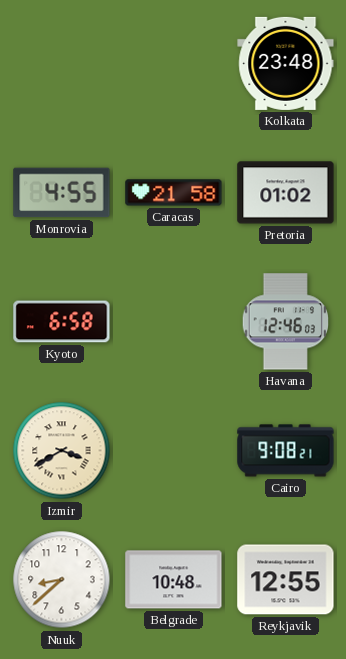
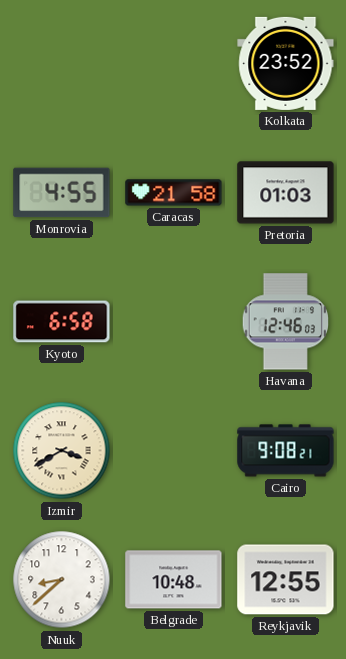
Kolkata: 23:48 -> 23:52 (286, 63)
Pretoria: 01:02 -> 01:03 (286, 193)
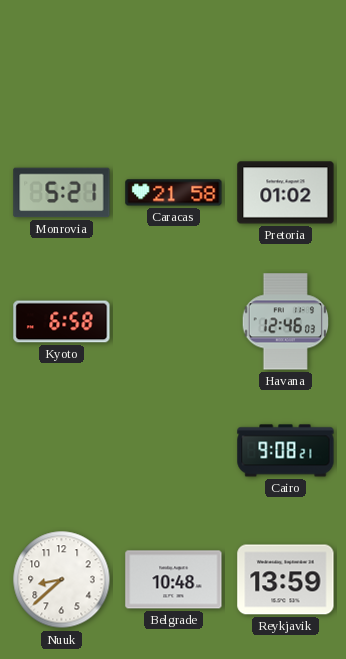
Kolkata: 23:52 -> none (286, 63)
Monrovia: 4:55 -> 5:21 (62, 193)
Pretoria: 01:03 -> 01:02 (286, 193)
Izmir: 3:40 -> none (62, 451)
Reykjavik: 12:55 -> 13:59 (286, 580)
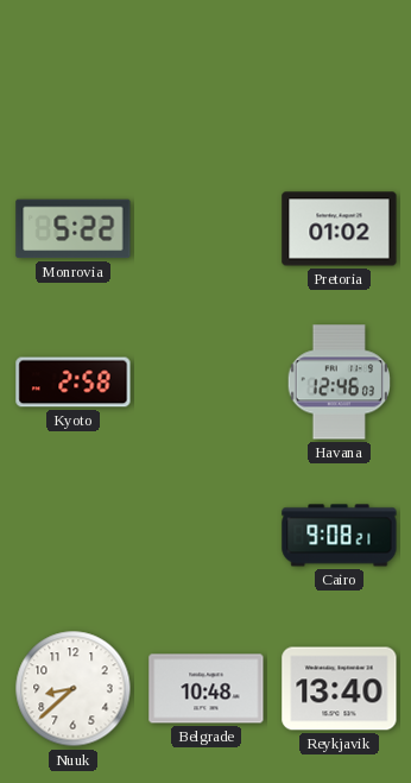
Monrovia: 5:21 -> 5:22 (74, 229)
Caracas: 21:58 -> none (174, 193)
Kyoto: 6:58 -> 2:58 (74, 383)
Reykjavik: 13:59 -> 13:40 (340, 689)
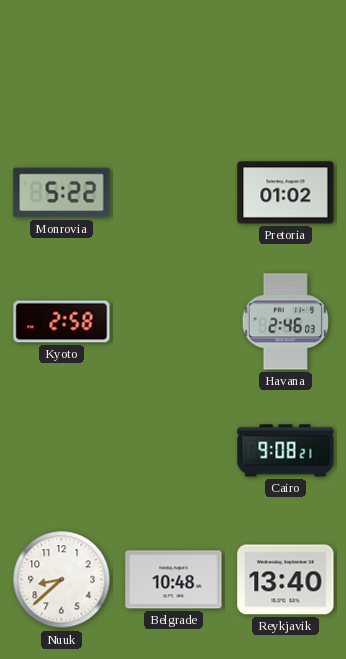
Havana: 12:46 -> 2:46 (285, 322)
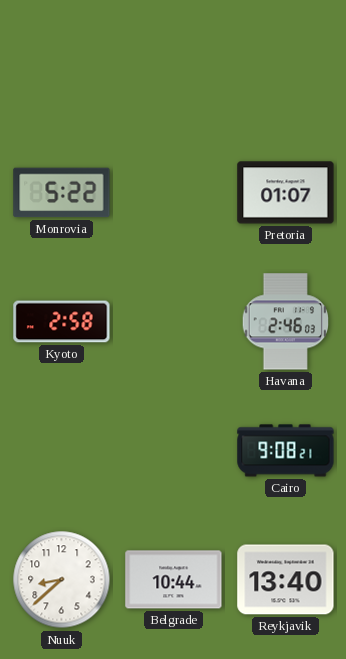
Pretoria: 01:02 -> 01:07 (286, 193)
Belgrade: 10:48 -> 10:44 (174, 580)
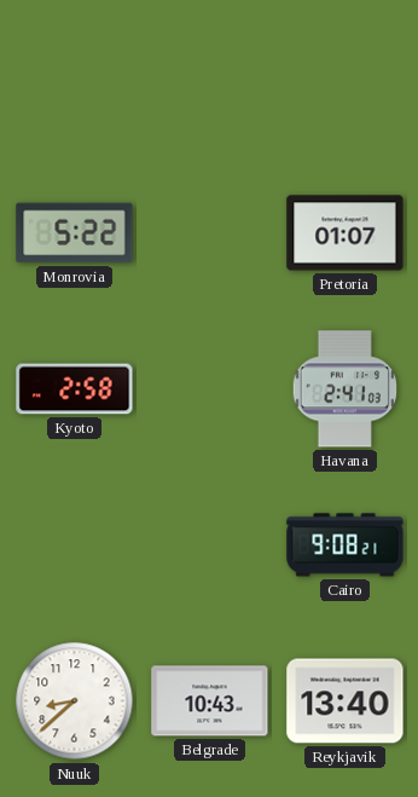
Havana: 2:46 -> 2:41 (344, 389)
Belgrade: 10:44 -> 10:43 (210, 701)
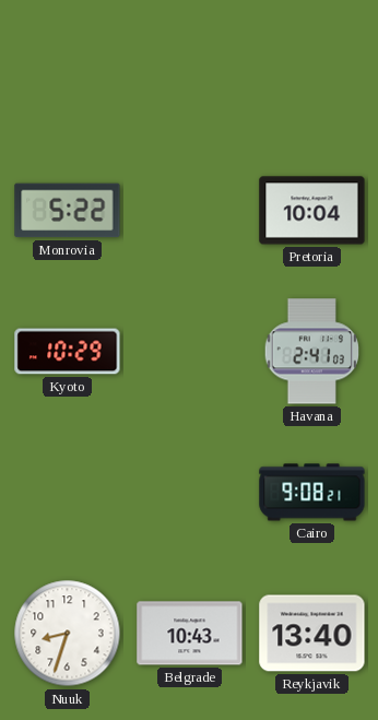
Pretoria: 01:07 -> 10:04 (312, 211)
Kyoto: 2:58 -> 10:29 (68, 352)
Nuuk: 8:38 -> 8:33 (68, 634)
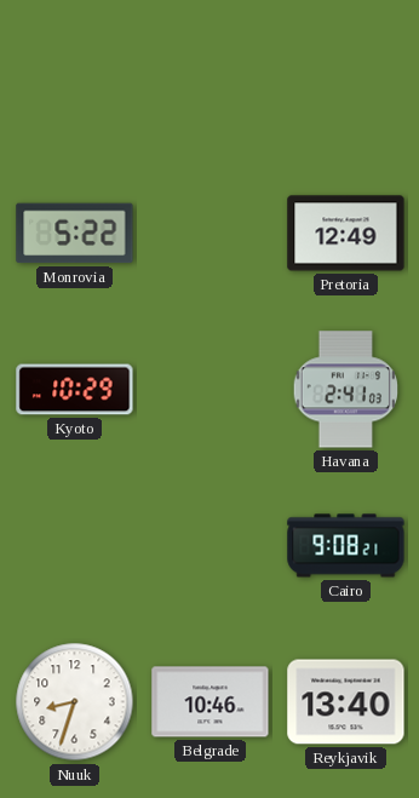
Pretoria: 10:04 -> 12:49 (346, 234)
Belgrade: 10:43 -> 10:46 (211, 702)
